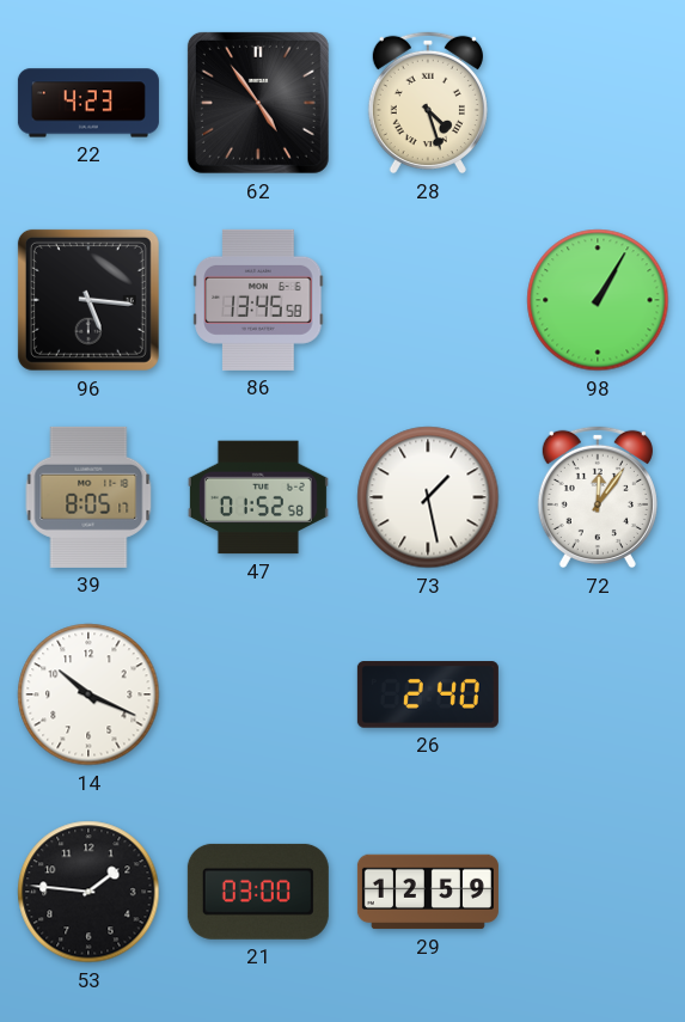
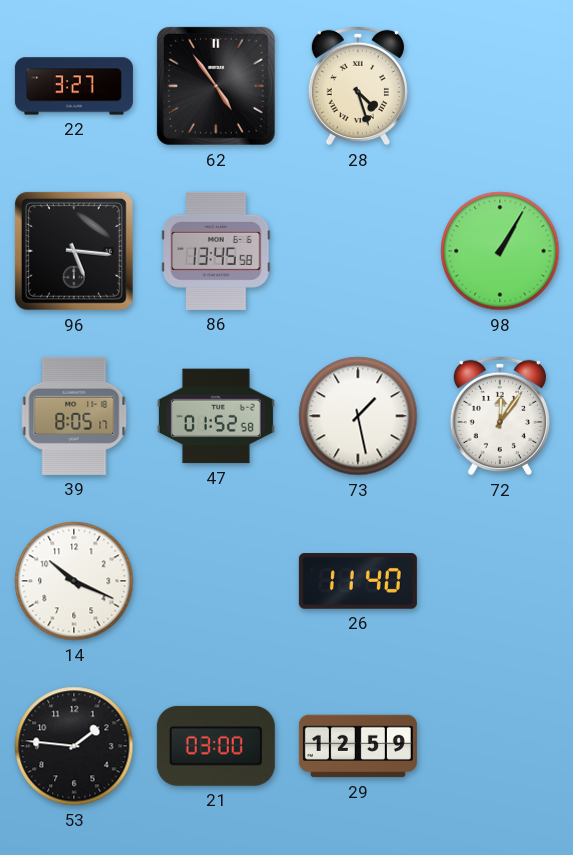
22: 4:23 -> 3:27 (74, 86)
26: 2:40 -> 11:40 (358, 581)
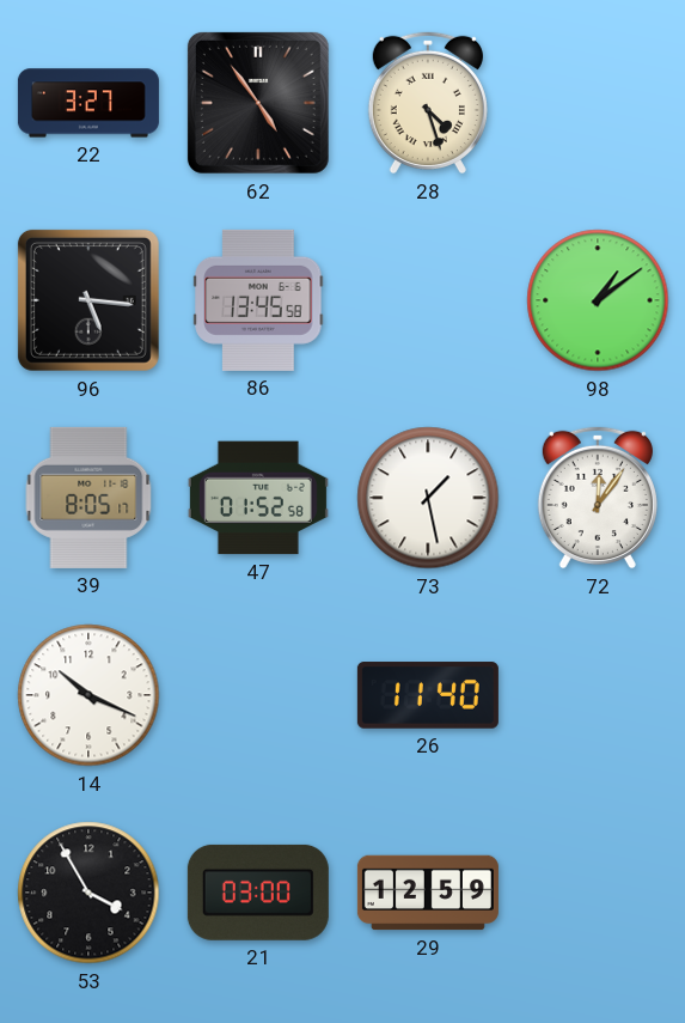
98: 1:05 -> 1:09 (598, 300)
53: 1:46 -> 3:55 (88, 893)
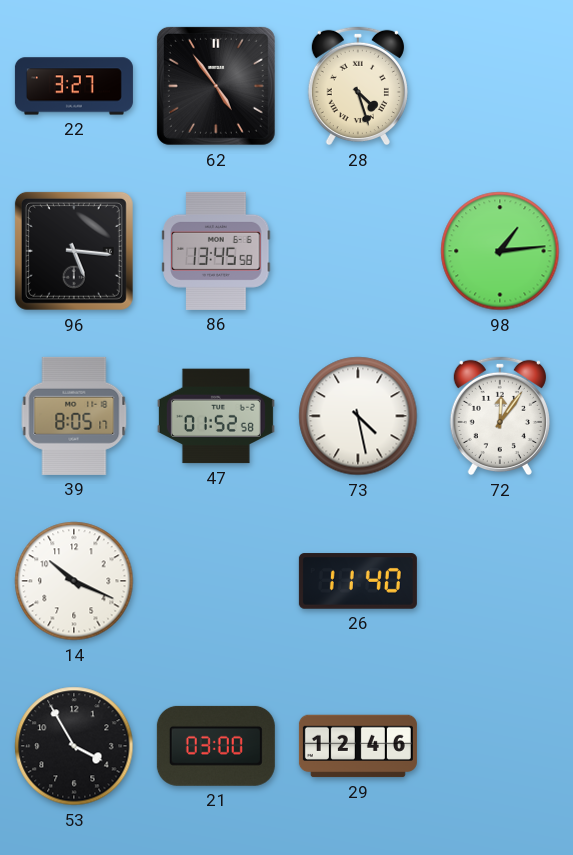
98: 1:09 -> 1:14 (500, 251)
73: 1:28 -> 4:28 (358, 416)
29: 12:59 -> 12:46 (358, 746)
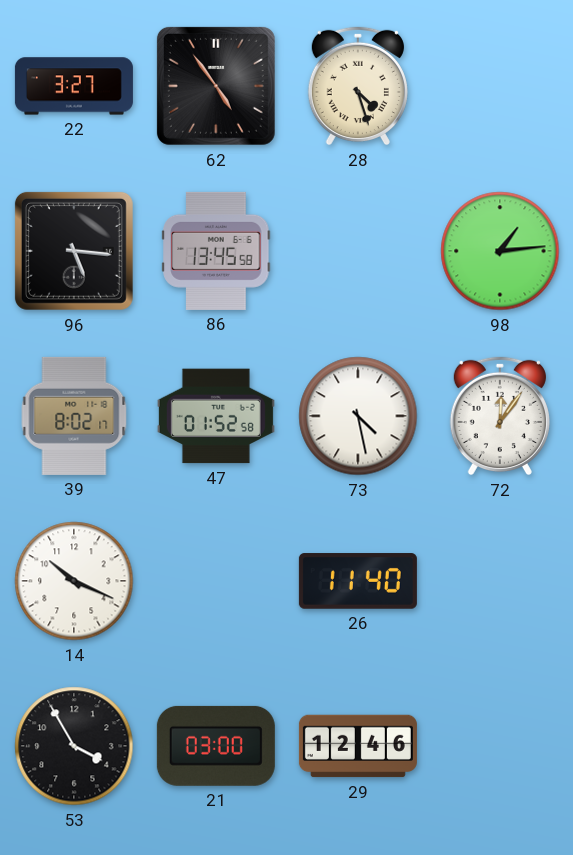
39: 8:05 -> 8:02 (74, 416)
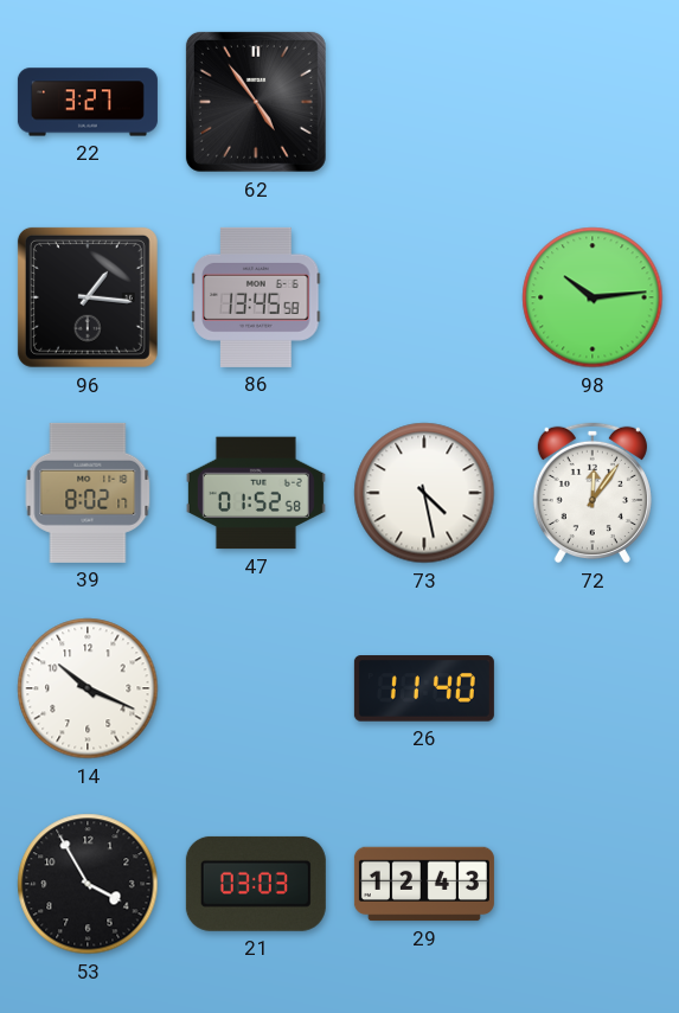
28: 4:27 -> none (358, 86)
96: 5:16 -> 1:16 (88, 297)
98: 1:14 -> 10:14 (592, 297)
21: 03:00 -> 03:03 (256, 884)
29: 12:46 -> 12:43 (424, 884)
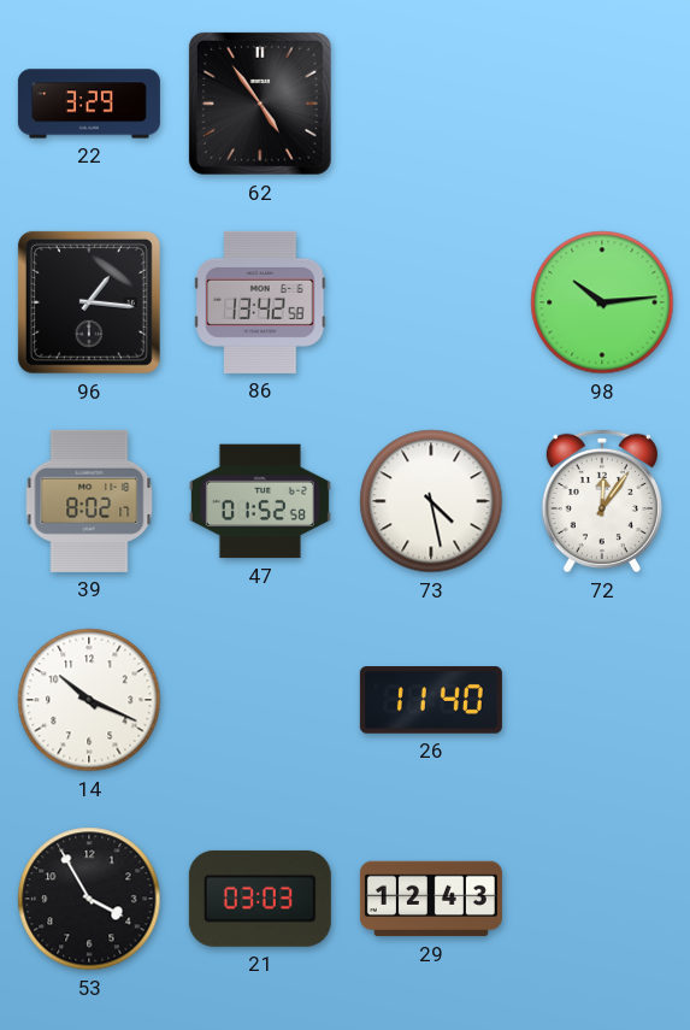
22: 3:27 -> 3:29 (89, 104)
86: 13:45 -> 13:42 (260, 302)
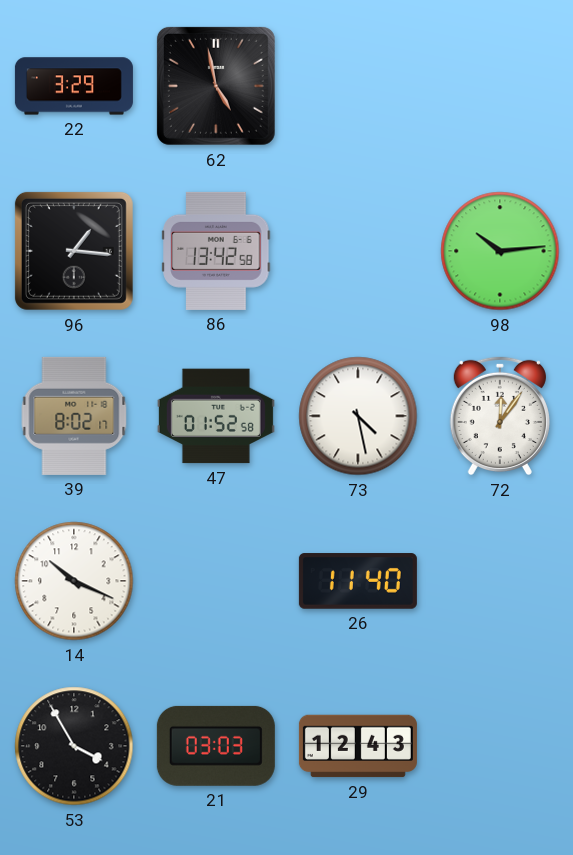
62: 4:54 -> 4:58 (216, 86)
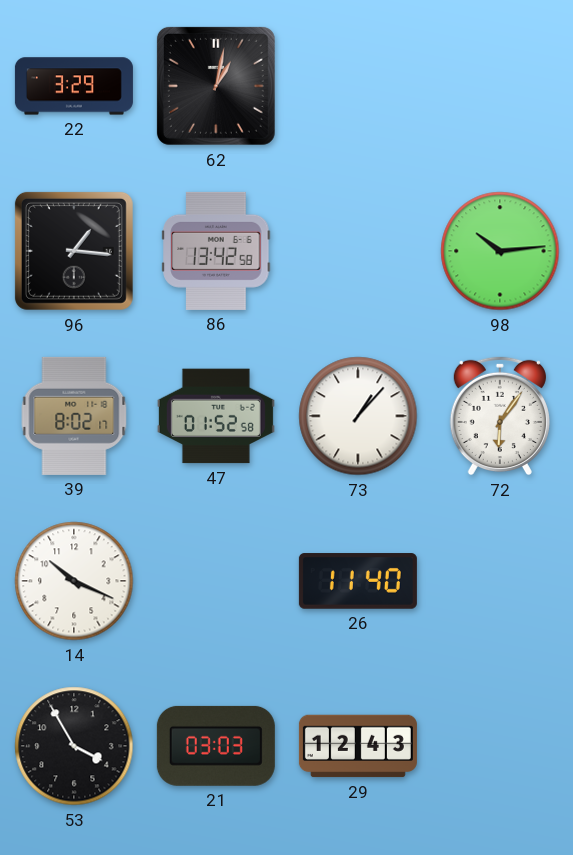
62: 4:58 -> 1:02 (216, 86)
73: 4:28 -> 1:07 (358, 416)
72: 12:06 -> 6:06 (500, 416)
